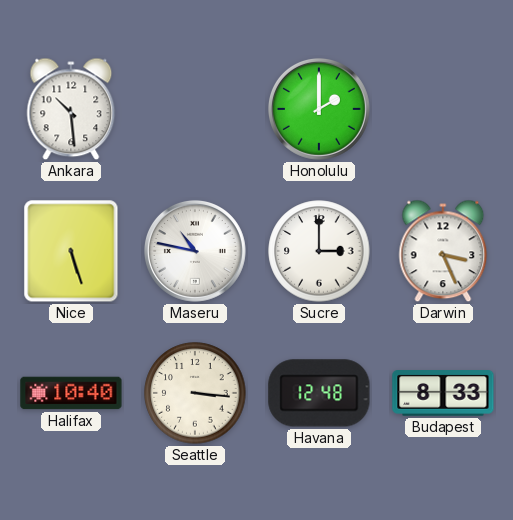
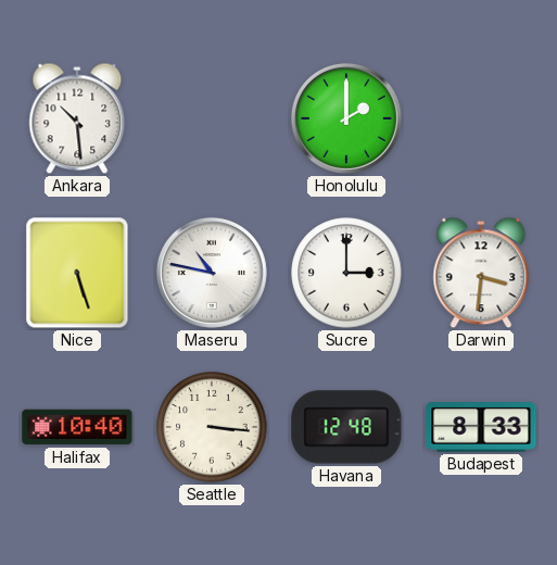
Darwin: 3:26 -> 3:31 (481, 273)
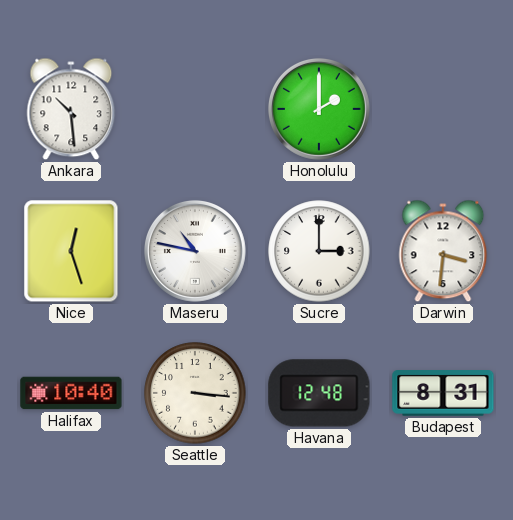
Nice: 5:27 -> 12:27 (71, 251)
Budapest: 8:33 -> 8:31 (443, 393)
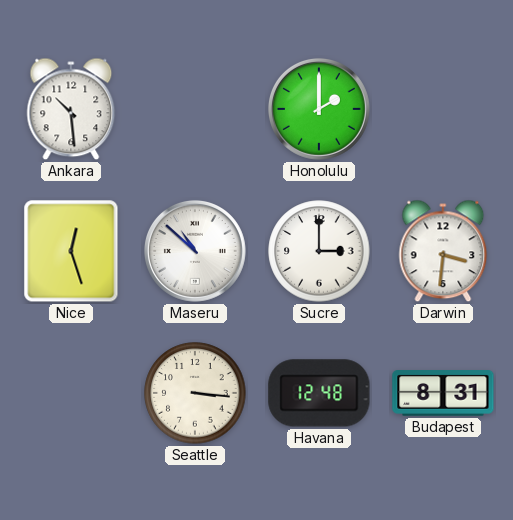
Maseru: 10:47 -> 10:52 (195, 251)
Halifax: 10:40 -> none (71, 393)
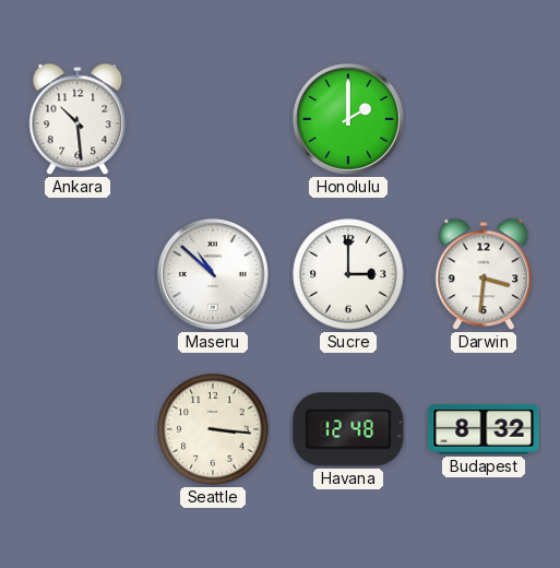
Nice: 12:27 -> none (71, 251)
Budapest: 8:31 -> 8:32 (484, 429)
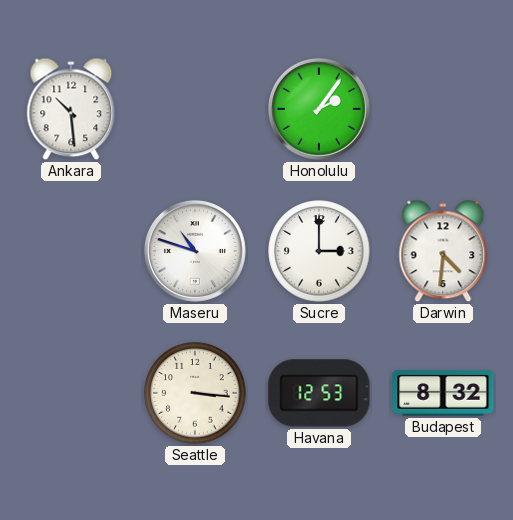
Honolulu: 2:00 -> 2:06 (319, 109)
Maseru: 10:52 -> 10:48 (195, 251)
Darwin: 3:31 -> 4:31 (443, 251)
Havana: 12:48 -> 12:53 (319, 393)
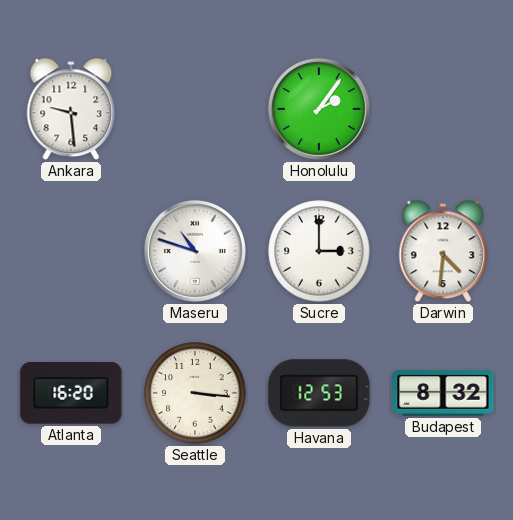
Ankara: 10:29 -> 9:29 (71, 109)
Atlanta: none -> 16:20 (71, 393)
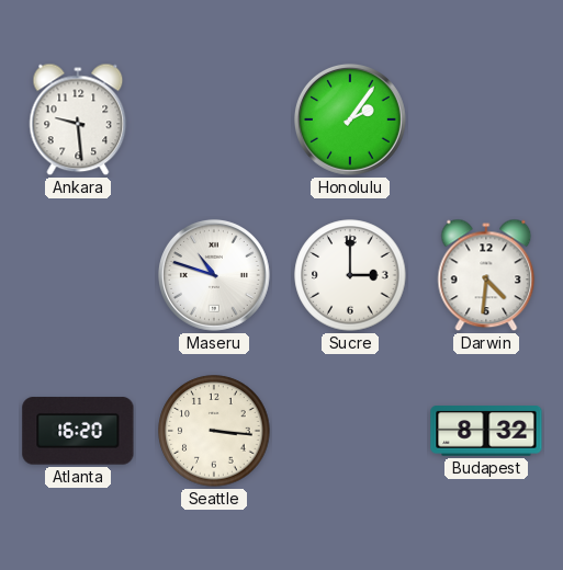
Havana: 12:53 -> none (319, 393)
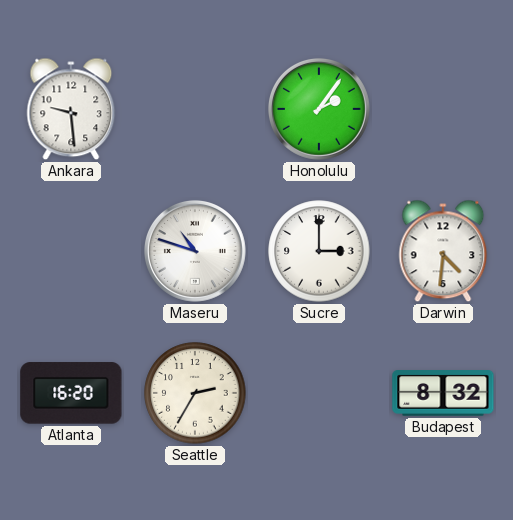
Seattle: 3:16 -> 2:35 (195, 393)
